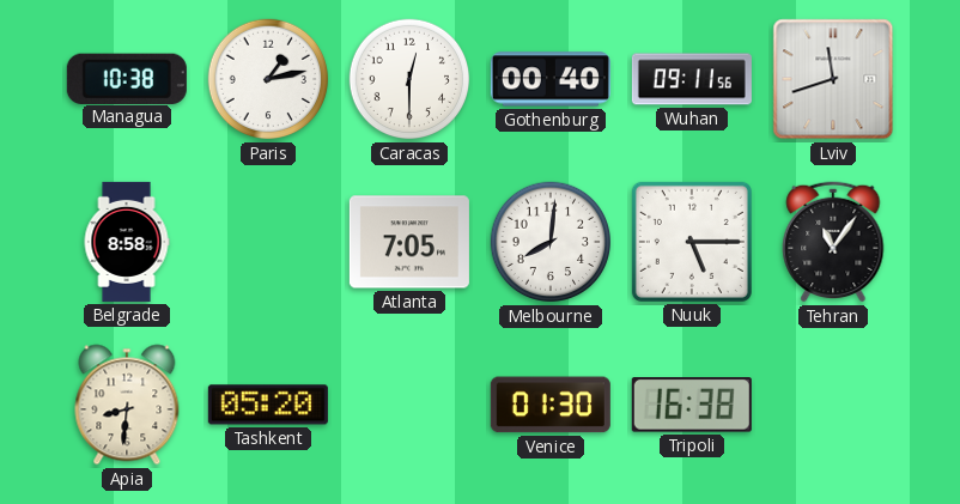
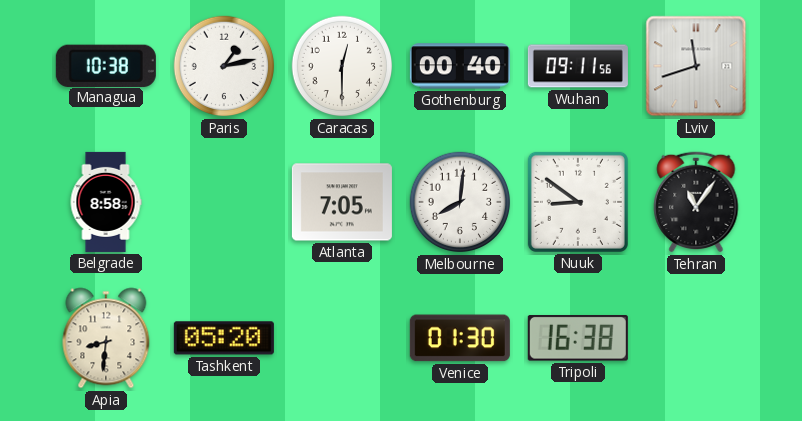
Nuuk: 5:15 -> 8:51 (578, 202)
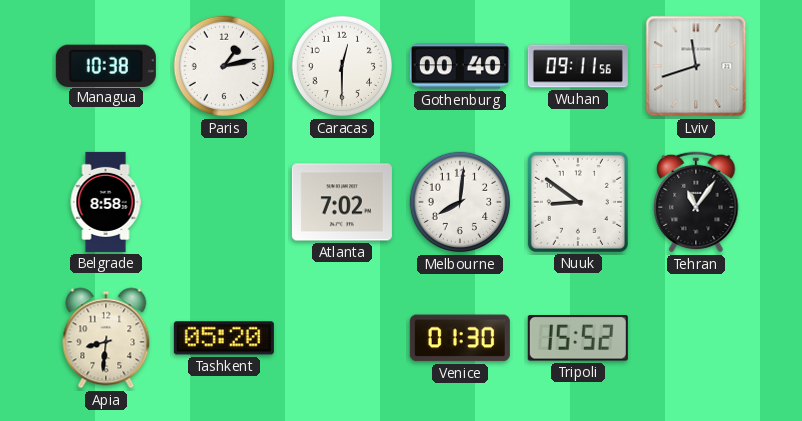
Atlanta: 7:05 -> 7:02 (342, 202)
Tripoli: 16:38 -> 15:52 (578, 338)
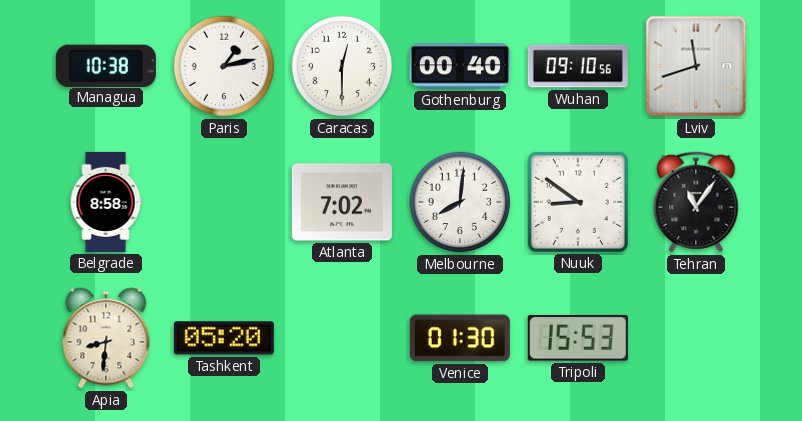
Wuhan: 09:11 -> 09:10 (578, 66)
Tripoli: 15:52 -> 15:53 (578, 338)
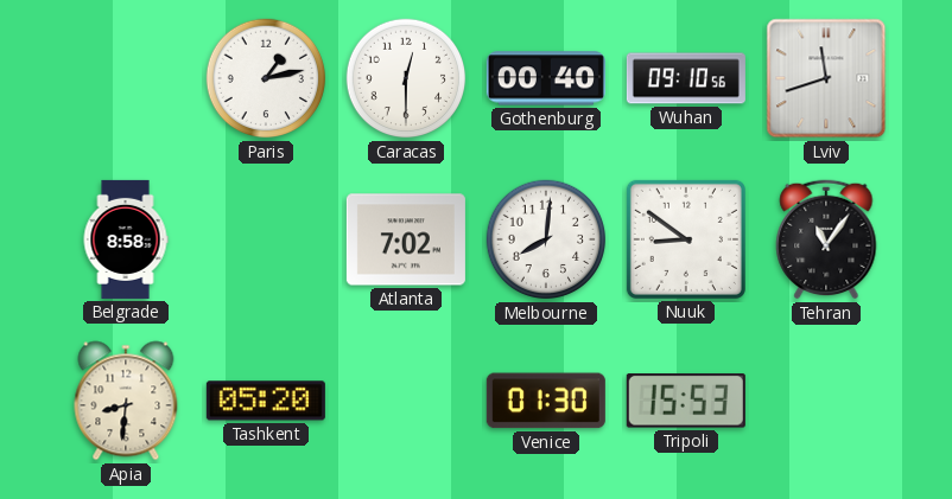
Managua: 10:38 -> none (106, 65)
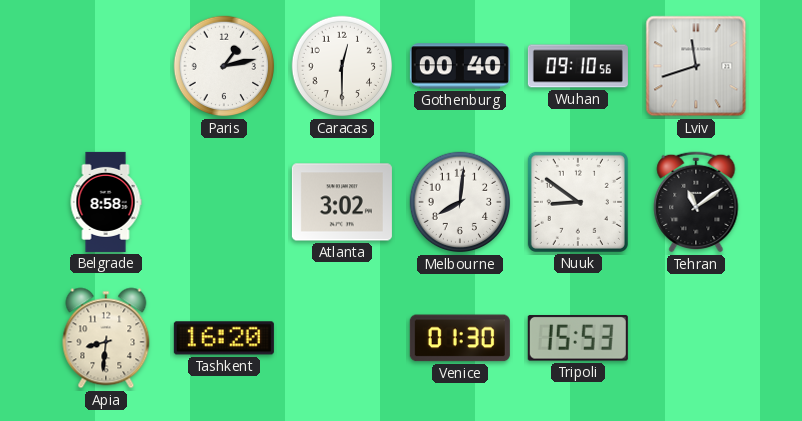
Atlanta: 7:02 -> 3:02 (342, 202)
Tehran: 11:06 -> 11:09 (696, 202)
Tashkent: 05:20 -> 16:20 (224, 338)
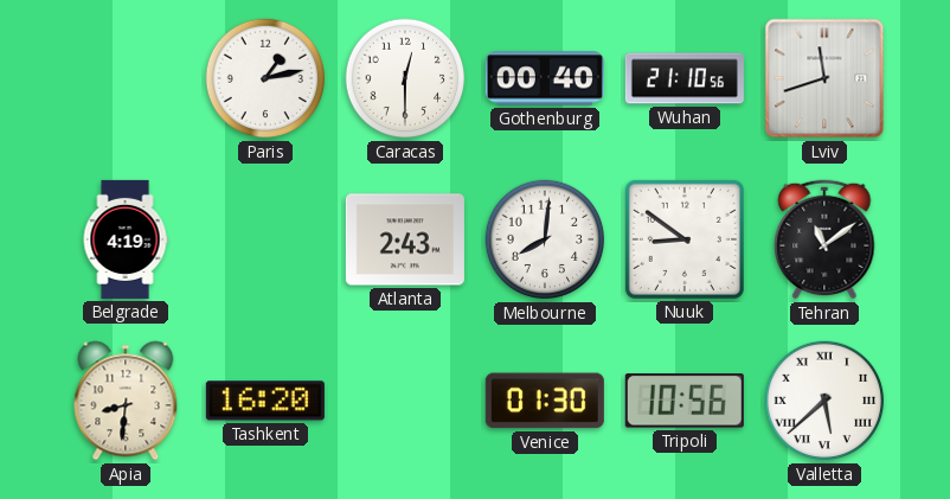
Wuhan: 09:10 -> 21:10 (685, 78)
Belgrade: 8:58 -> 4:19 (126, 239)
Atlanta: 3:02 -> 2:43 (405, 239)
Tripoli: 15:53 -> 10:56 (685, 401)
Valletta: none -> 5:38 (824, 401)
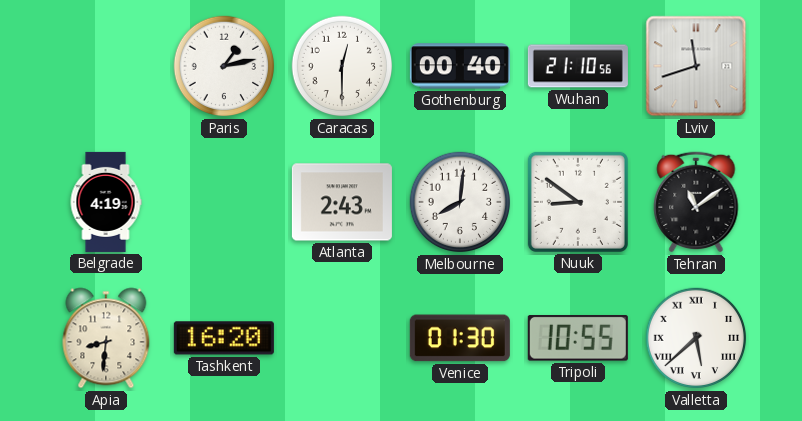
Tripoli: 10:56 -> 10:55 (578, 338)
